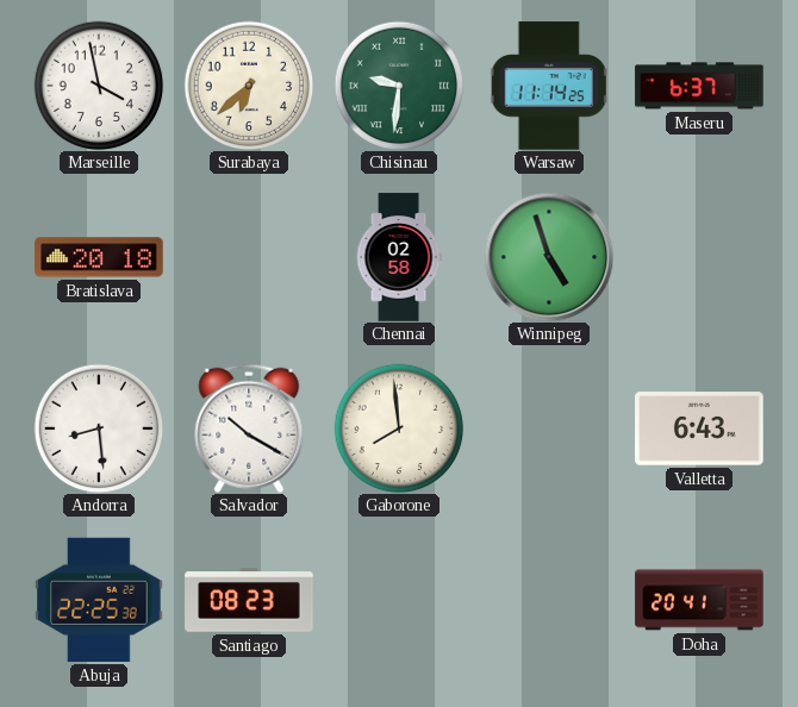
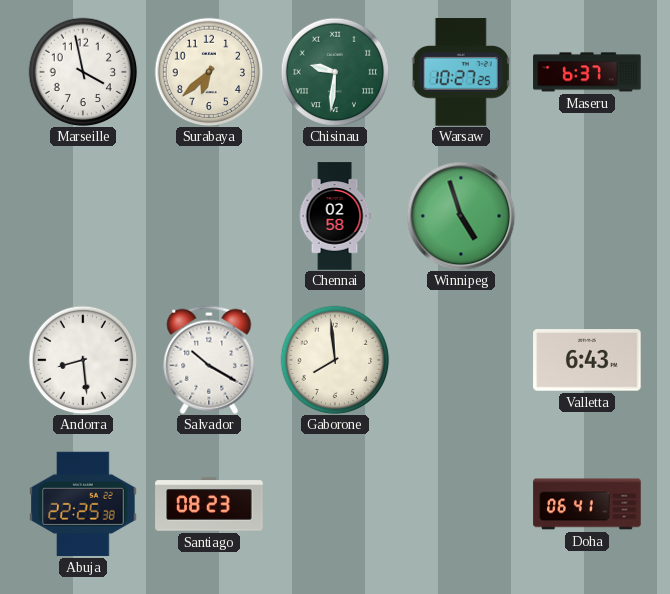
Warsaw: 11:14 -> 10:27 (461, 72)
Bratislava: 20:18 -> none (99, 257)
Doha: 20:41 -> 06:41 (587, 504)
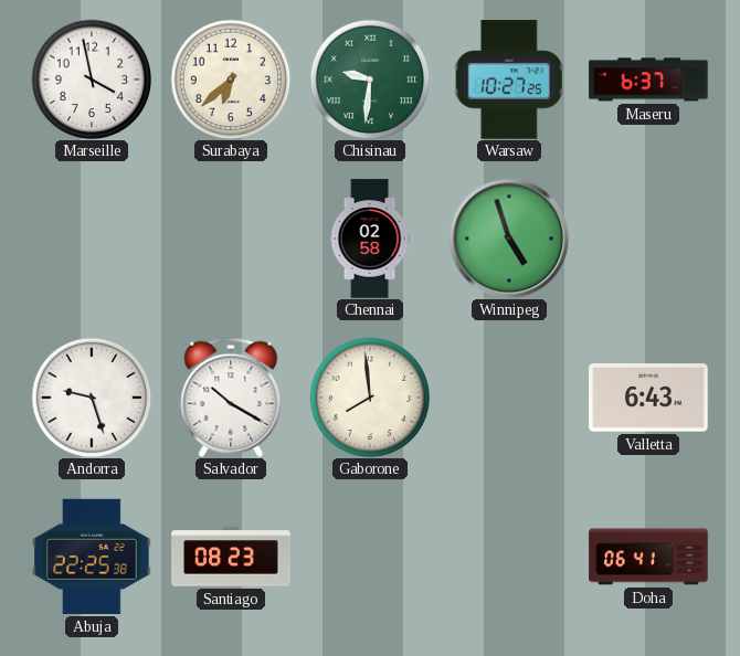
Andorra: 8:29 -> 9:27 (92, 398)
